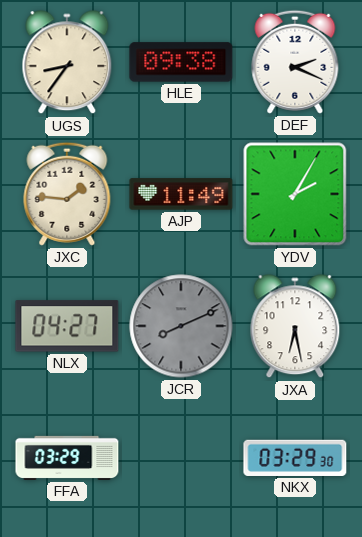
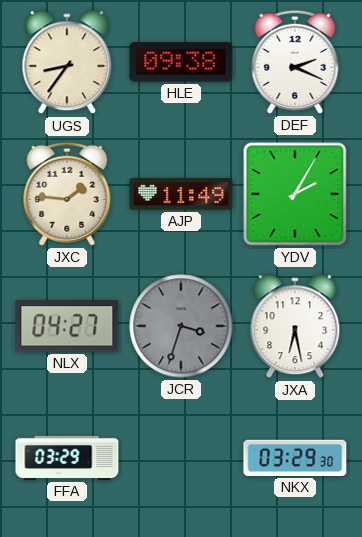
JCR: 8:11 -> 3:33 (181, 326)
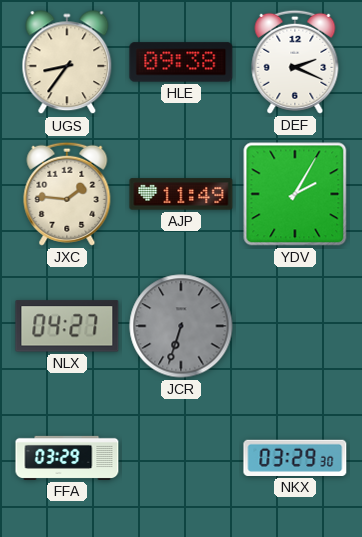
JCR: 3:33 -> 6:33 (181, 326)
JXA: 6:28 -> none (295, 327)
